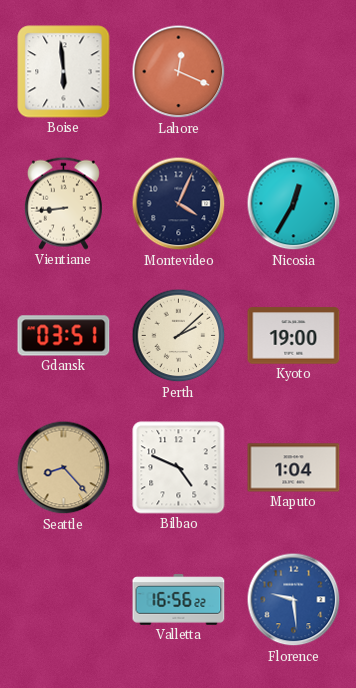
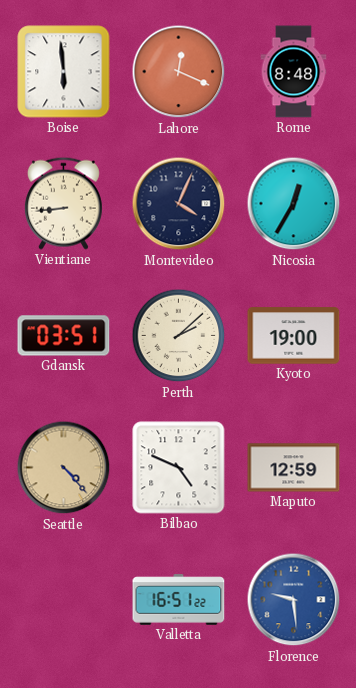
Rome: none -> 8:48 (294, 72)
Seattle: 8:23 -> 4:23 (64, 468)
Maputo: 1:04 -> 12:59 (294, 468)
Valletta: 16:56 -> 16:51 (179, 600)
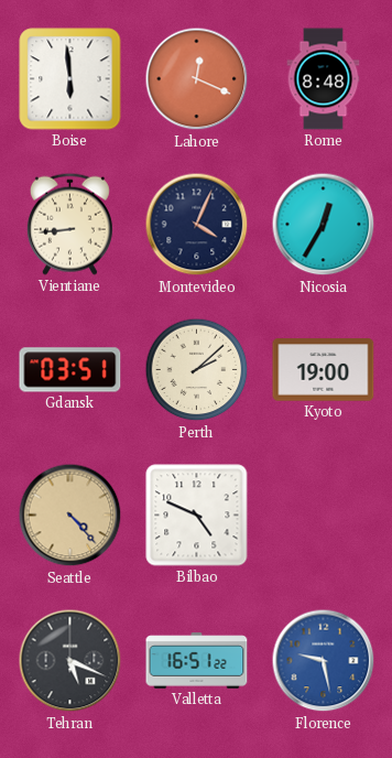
Maputo: 12:59 -> none (294, 468)
Tehran: none -> 5:19 (70, 661)
Florence: 9:29 -> 9:28 (324, 661)
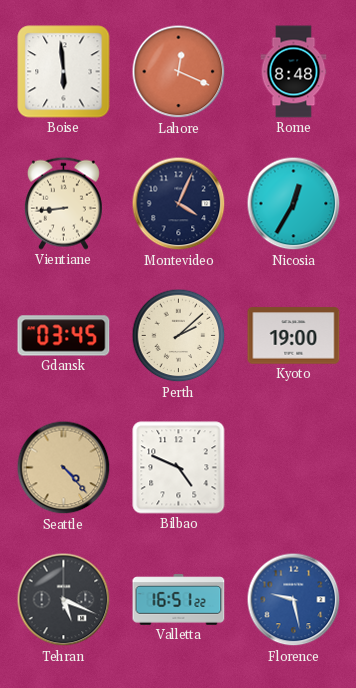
Gdansk: 03:51 -> 03:45 (64, 336)
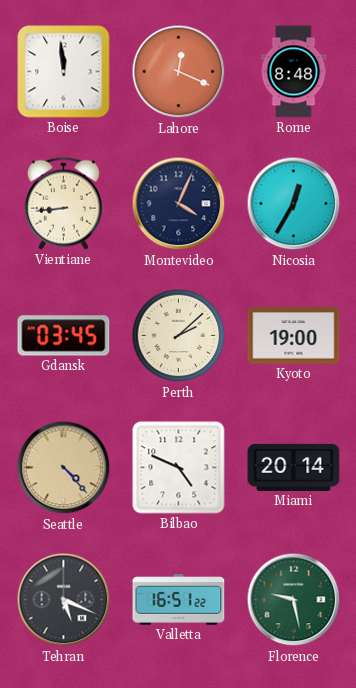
Boise: 5:59 -> 11:59 (64, 72)
Miami: none -> 20:14 (294, 467)
Florence dial: blue -> green (294, 600)
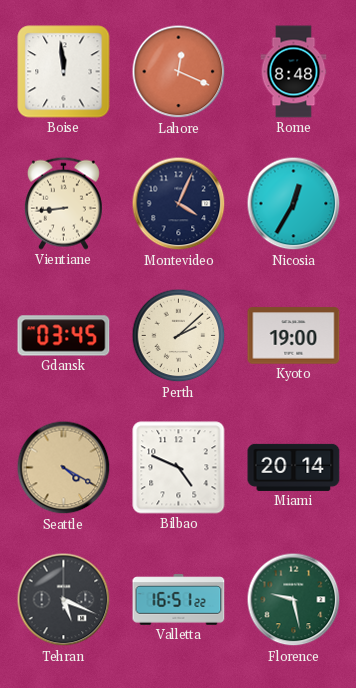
Seattle: 4:23 -> 4:20 (64, 468)
